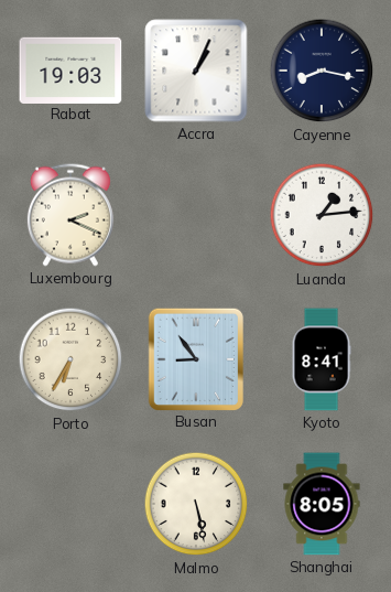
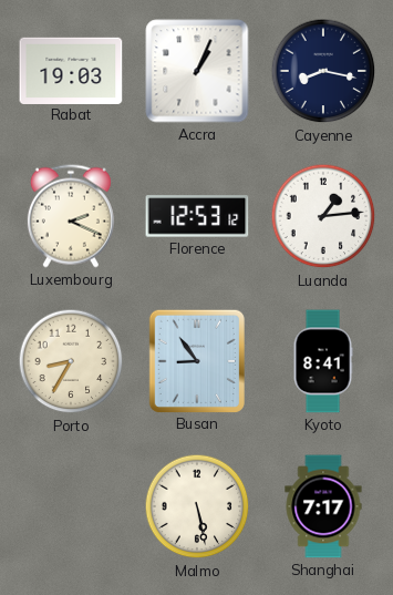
Florence: none -> 12:53 (197, 216)
Porto: 6:35 -> 8:35 (71, 361)
Shanghai: 8:05 -> 7:17 (323, 506)
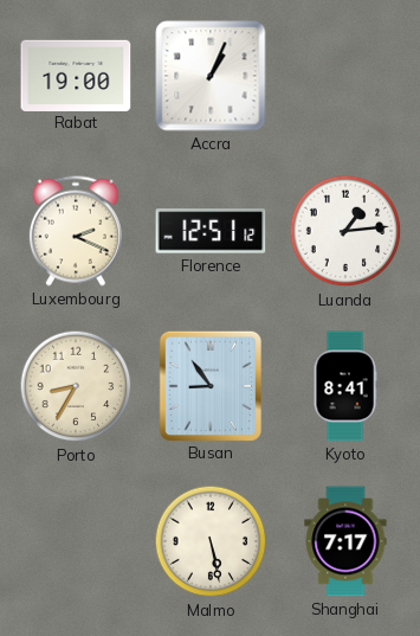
Rabat: 19:03 -> 19:00 (76, 75)
Cayenne: 8:17 -> none (323, 71)
Florence: 12:53 -> 12:51 (211, 231)
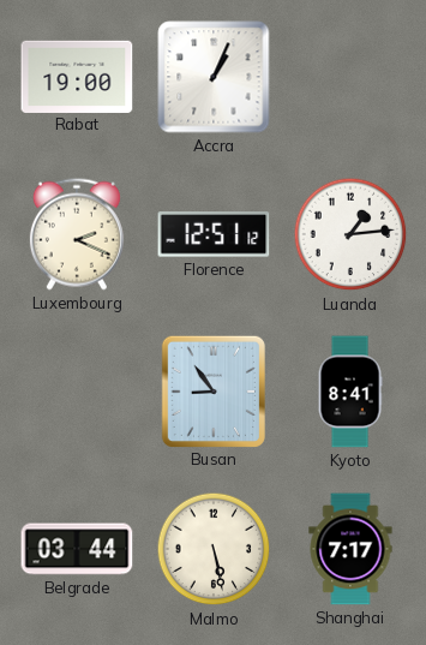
Porto: 8:35 -> none (76, 386)
Belgrade: none -> 03:44 (77, 549)
